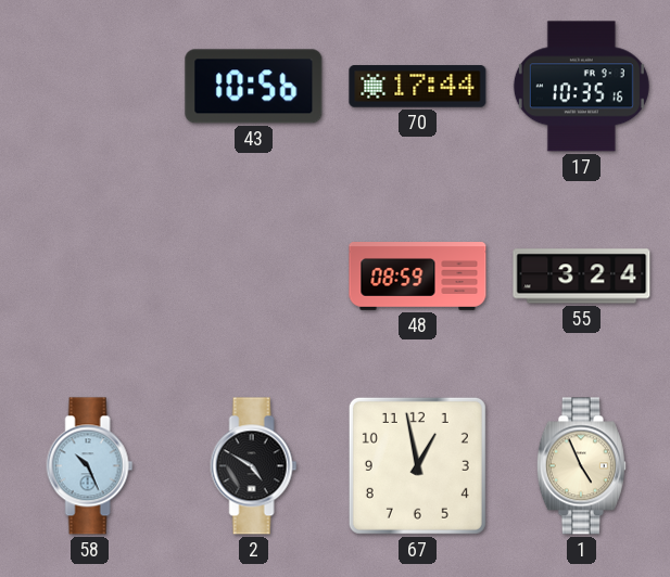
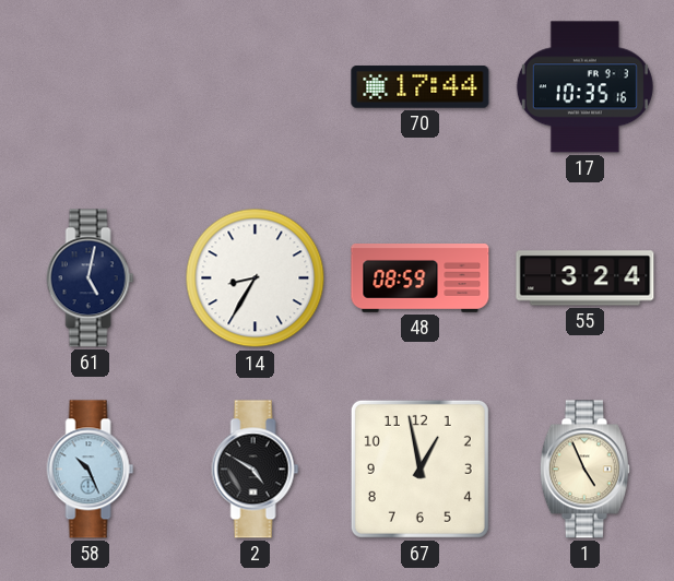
43: 10:56 -> none (254, 87)
61: none -> 5:02 (91, 278)
14: none -> 8:35 (256, 278)
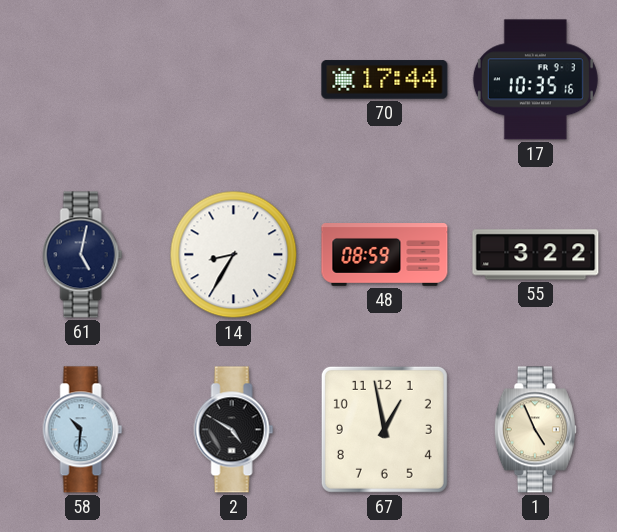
55: 3:24 -> 3:22 (536, 255)
58: 10:26 -> 10:31 (83, 430)
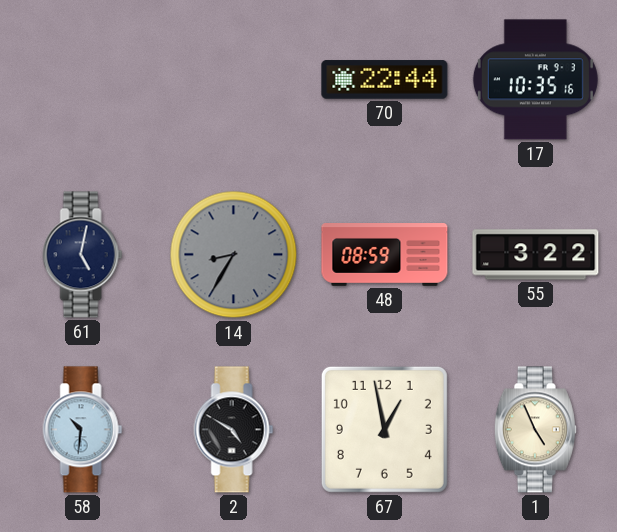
70: 17:44 -> 22:44 (385, 80)
14 dial: white -> grey (234, 255)
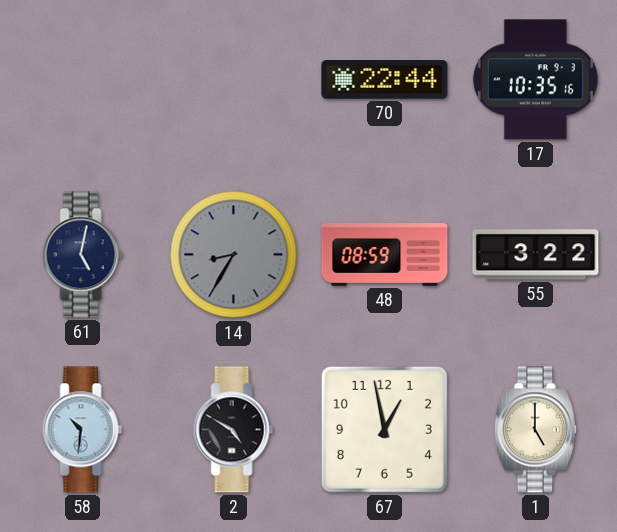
1: 4:56 -> 5:00 (535, 430)
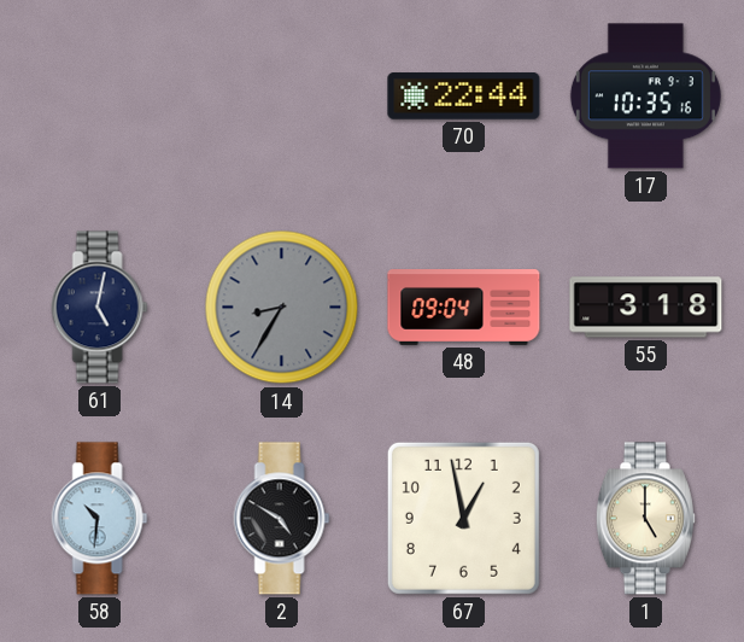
48: 08:59 -> 09:04 (464, 308)
55: 3:22 -> 3:18 (646, 308)
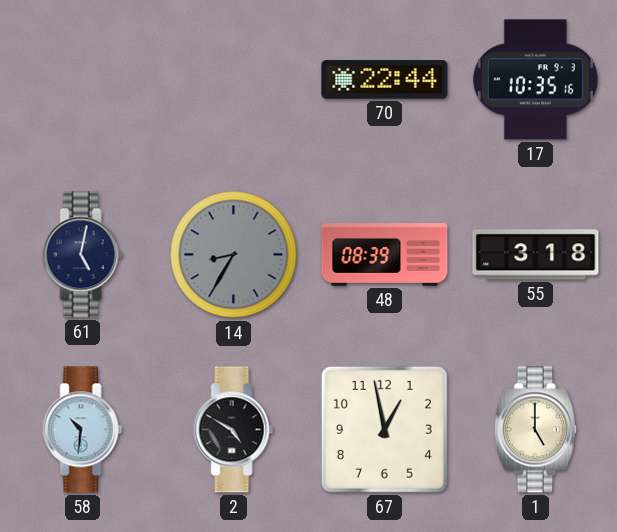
48: 09:04 -> 08:39 (385, 255)
